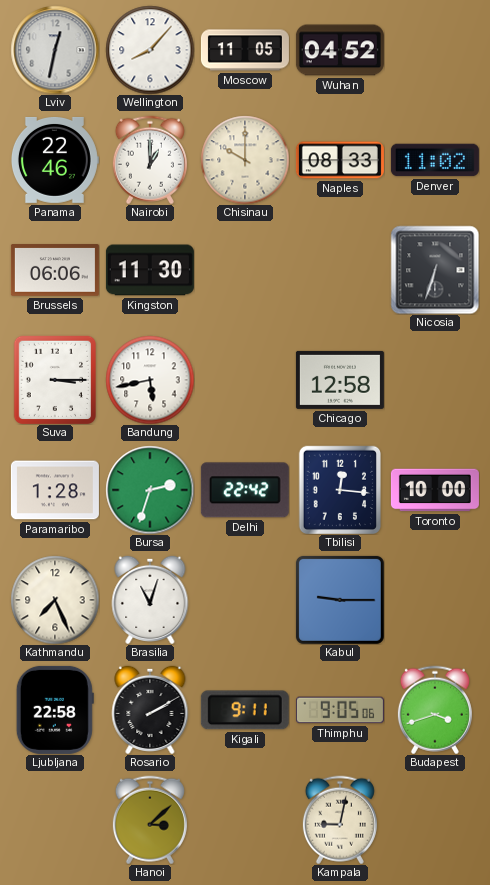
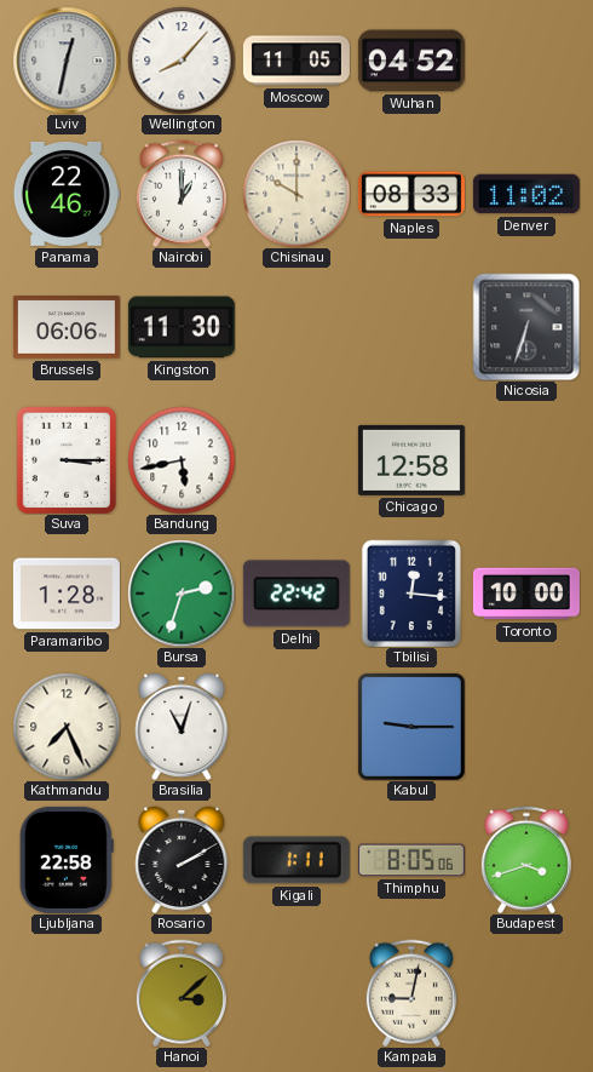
Kigali: 9:11 -> 1:11 (296, 860)
Thimphu: 9:05 -> 8:05 (411, 860)
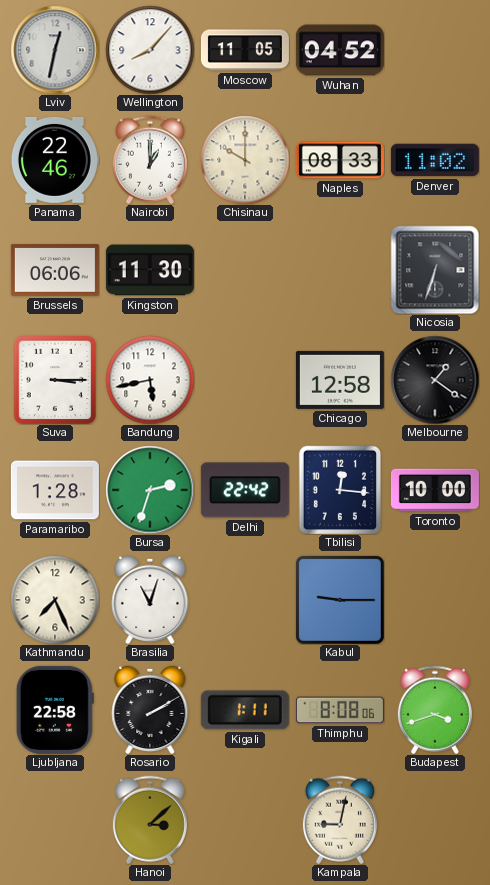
Melbourne: none -> 1:21 (435, 380)
Thimphu: 8:05 -> 8:08 (340, 710)
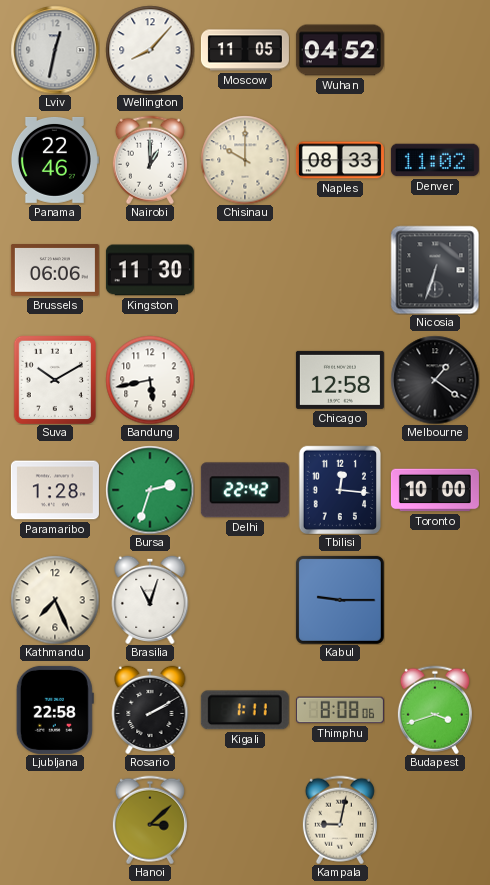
Suva: 3:15 -> 10:10 (54, 379)
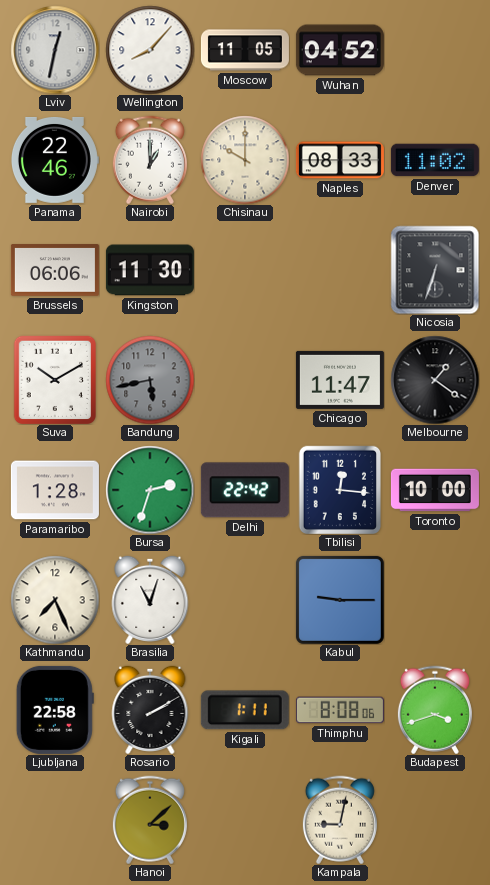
Bandung dial: white -> grey (150, 380)
Chicago: 12:58 -> 11:47 (340, 380)
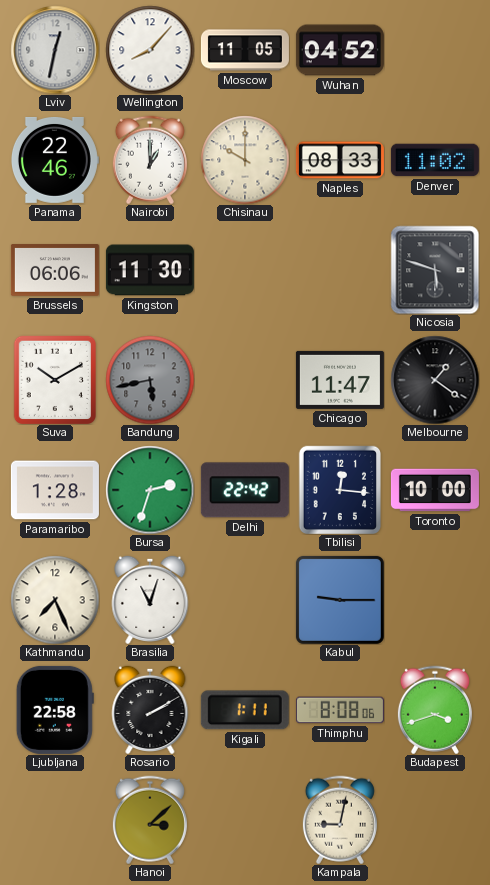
Nicosia: 6:33 -> 5:48 (435, 270)
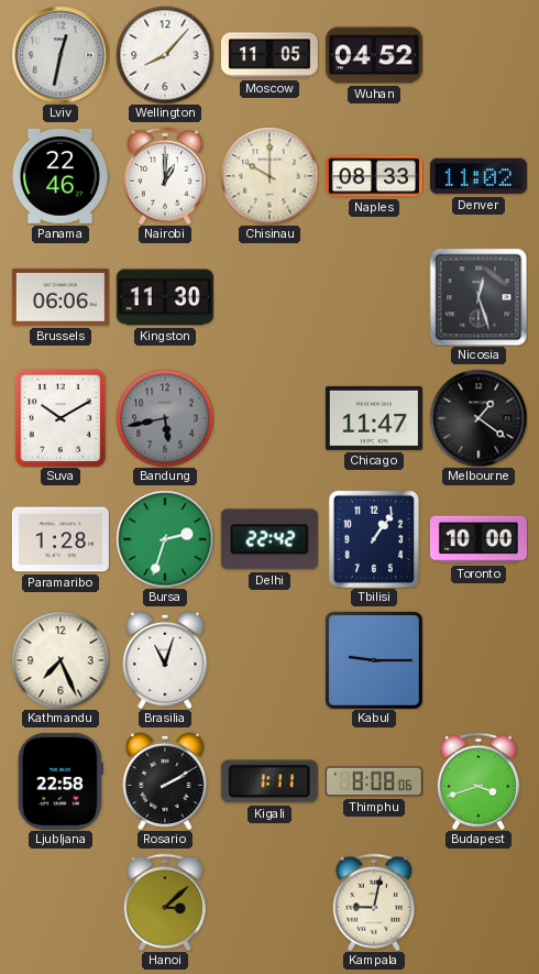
Nicosia: 5:48 -> 12:27 (479, 297)
Tbilisi: 12:16 -> 1:06 (373, 538)
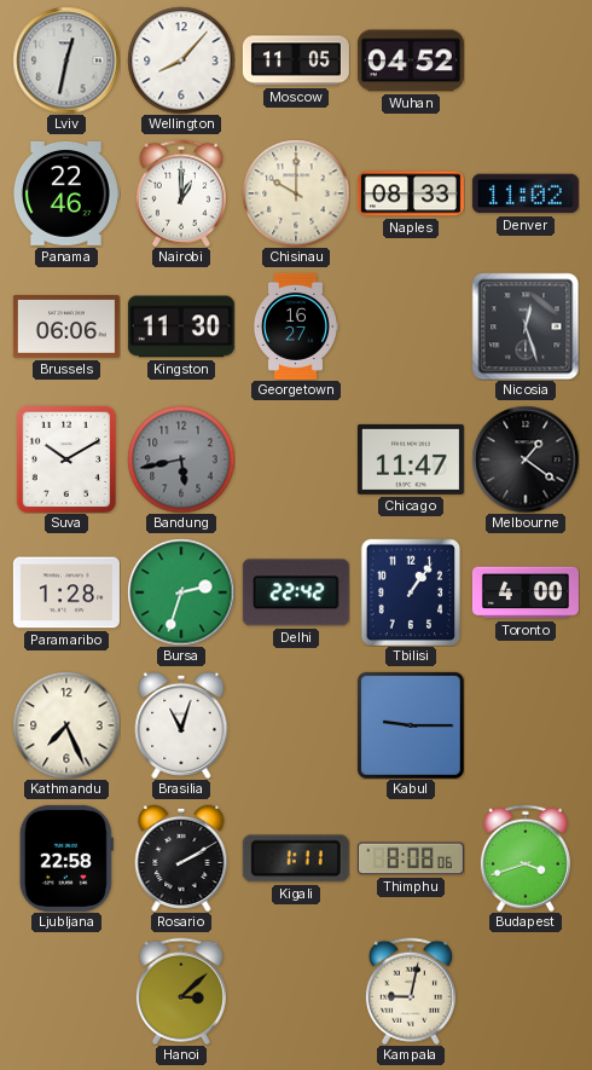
Georgetown: none -> 16:27 (295, 326)
Toronto: 10:00 -> 4:00 (526, 592)
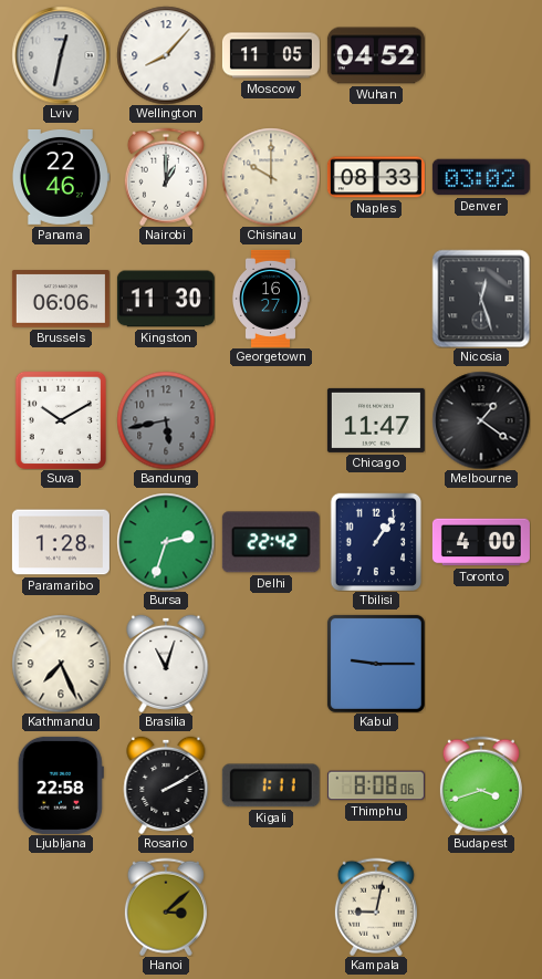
Denver: 11:02 -> 03:02 (481, 177)
